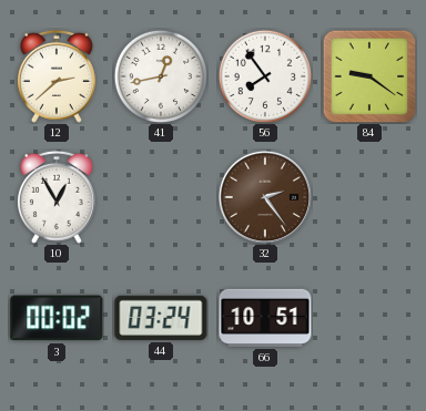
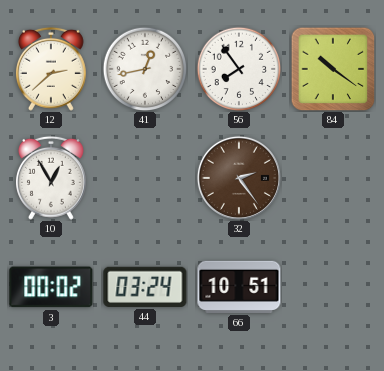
84: 9:21 -> 10:21 (333, 69)
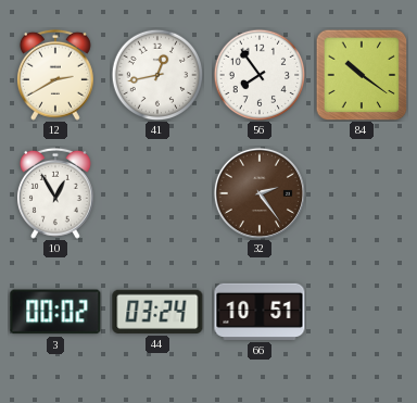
12: 2:38 -> 2:40 (55, 75)
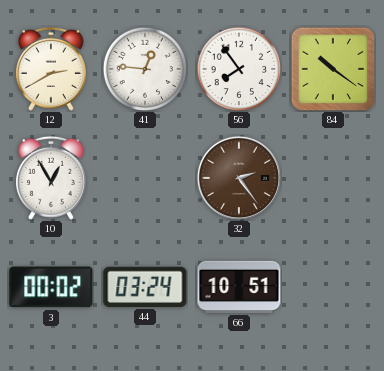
41: 12:43 -> 12:46 (145, 69)
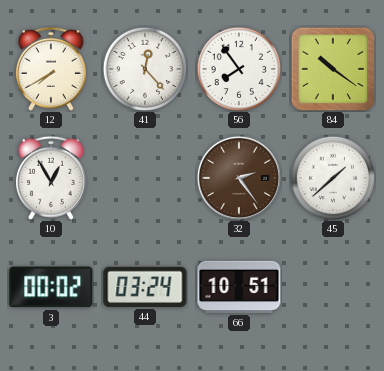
12: 2:40 -> 7:40 (51, 69)
41: 12:46 -> 12:23 (145, 69)
45: none -> 1:38 (333, 178)
